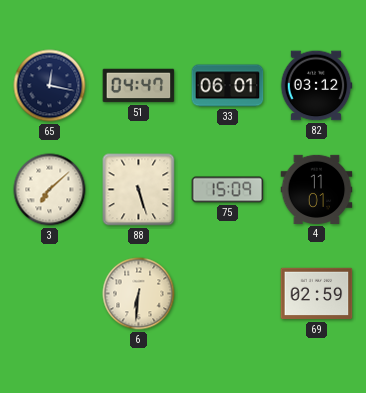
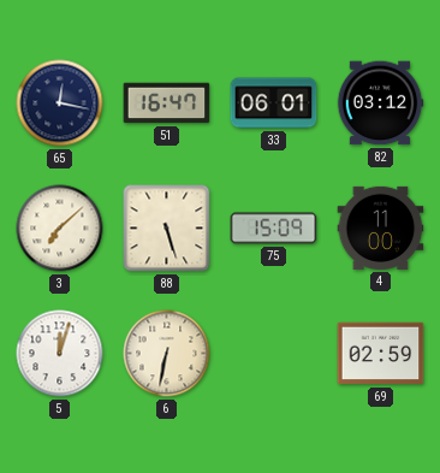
51: 04:47 -> 16:47 (167, 104)
4: 11:01 -> 11:00 (381, 227)
5: none -> 12:03 (60, 354)
6: 6:31 -> 6:32 (167, 354)
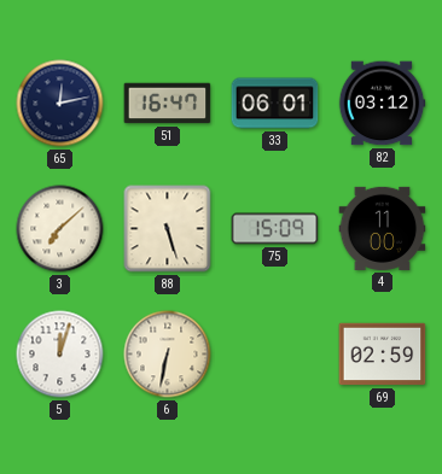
65: 12:17 -> 12:13 (60, 104)
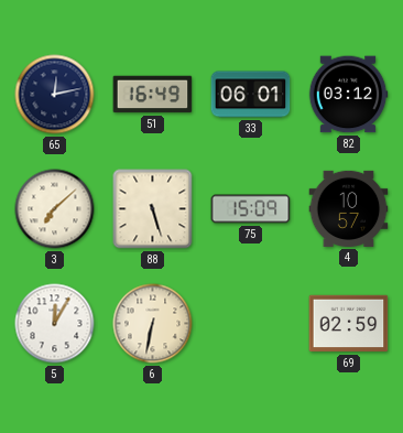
51: 16:47 -> 16:49 (153, 95)
4: 11:00 -> 10:57 (349, 208)
5: 12:03 -> 12:05 (55, 324)
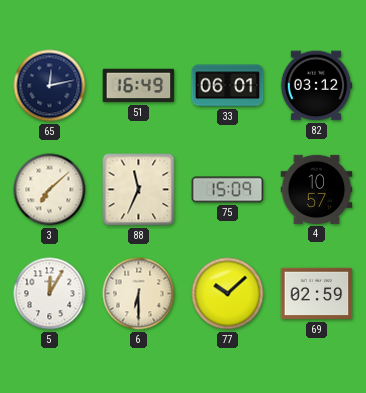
88: 5:27 -> 11:34 (139, 190)
6: 6:32 -> 6:30 (139, 294)
77: none -> 10:08 (228, 294)
